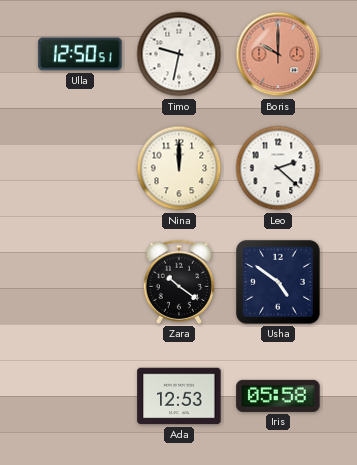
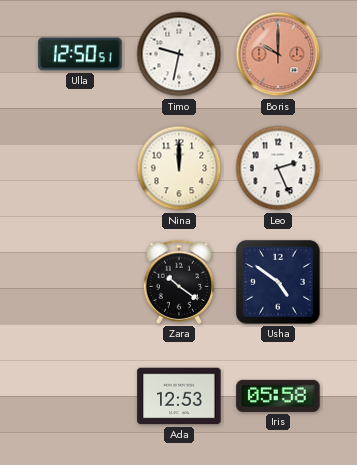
Leo: 2:22 -> 2:26 (278, 168)
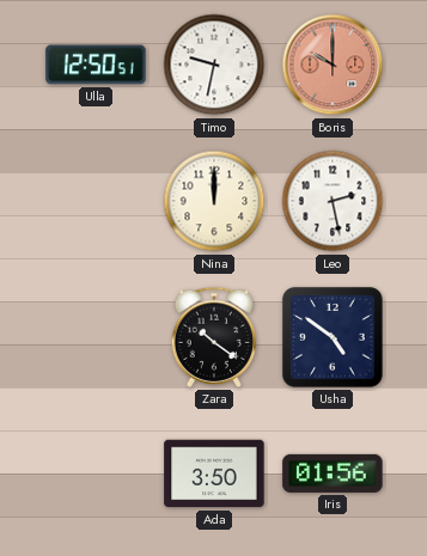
Leo: 2:26 -> 2:28 (333, 201)
Ada: 12:53 -> 3:50 (214, 473)
Iris: 05:58 -> 01:56 (333, 473)
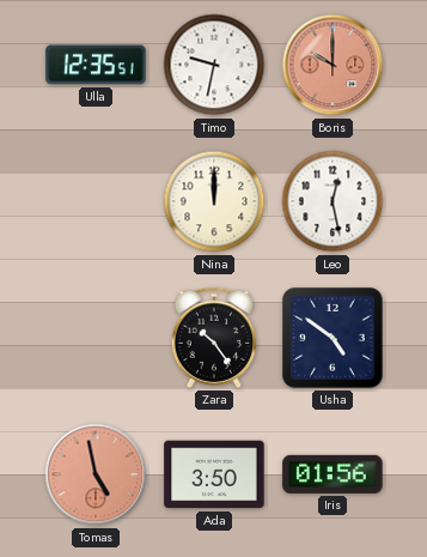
Ulla: 12:50 -> 12:35 (96, 65)
Leo: 2:28 -> 12:28 (333, 201)
Zara: 10:21 -> 10:24 (214, 338)
Tomas: none -> 4:58 (96, 474)
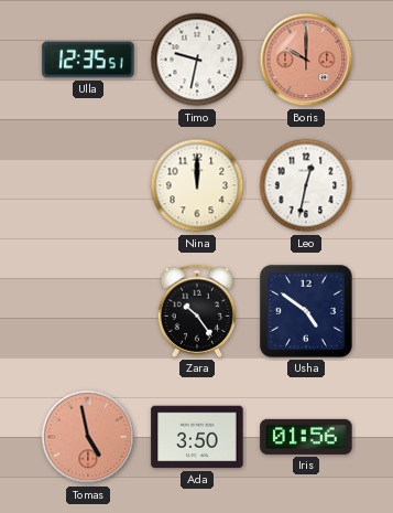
Leo: 12:28 -> 12:32 (306, 185)
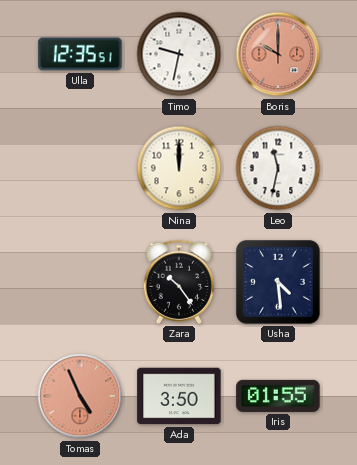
Leo: 12:32 -> 11:32 (278, 168)
Usha: 4:51 -> 4:29 (278, 282)
Tomas: 4:58 -> 4:56 (80, 396)
Iris: 01:56 -> 01:55 (278, 396)
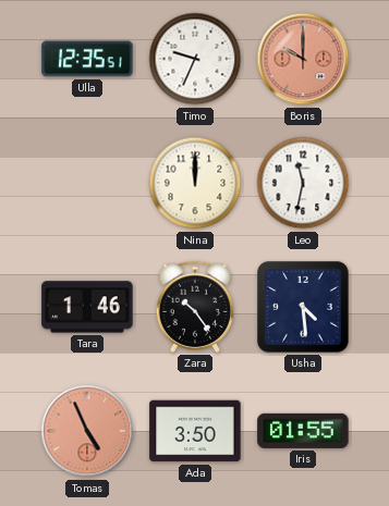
Timo: 9:32 -> 9:34 (195, 59)
Tara: none -> 1:46 (87, 307)
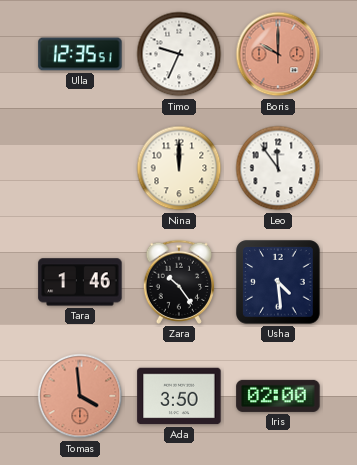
Leo: 11:32 -> 11:54 (278, 168)
Tomas: 4:56 -> 3:59 (80, 396)
Iris: 01:55 -> 02:00 (278, 396)
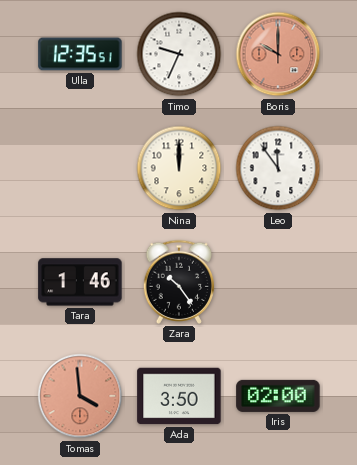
Usha: 4:29 -> none (278, 282)
